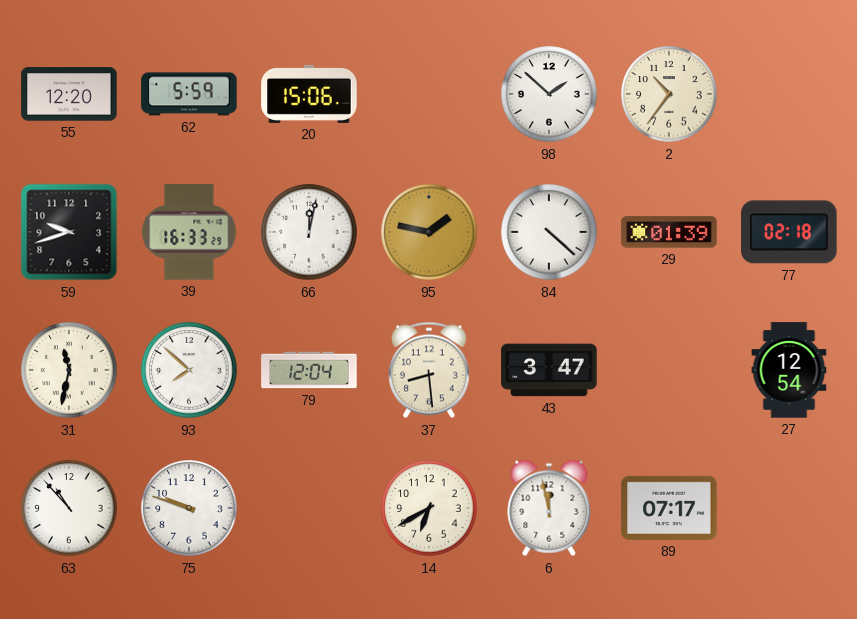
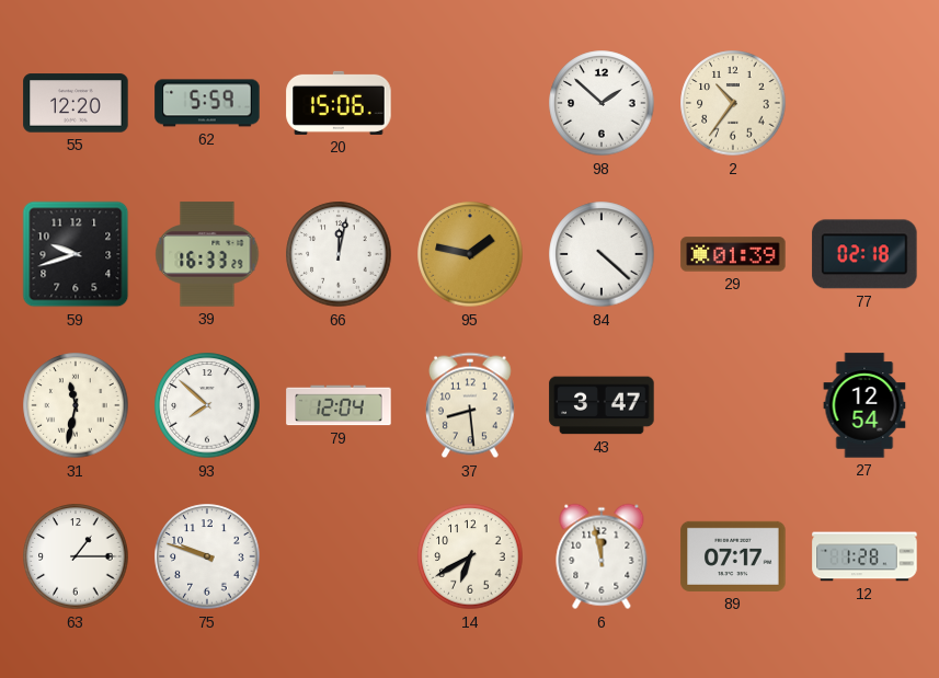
63: 10:53 -> 1:15 (76, 556)
12: none -> 1:28 (864, 556)
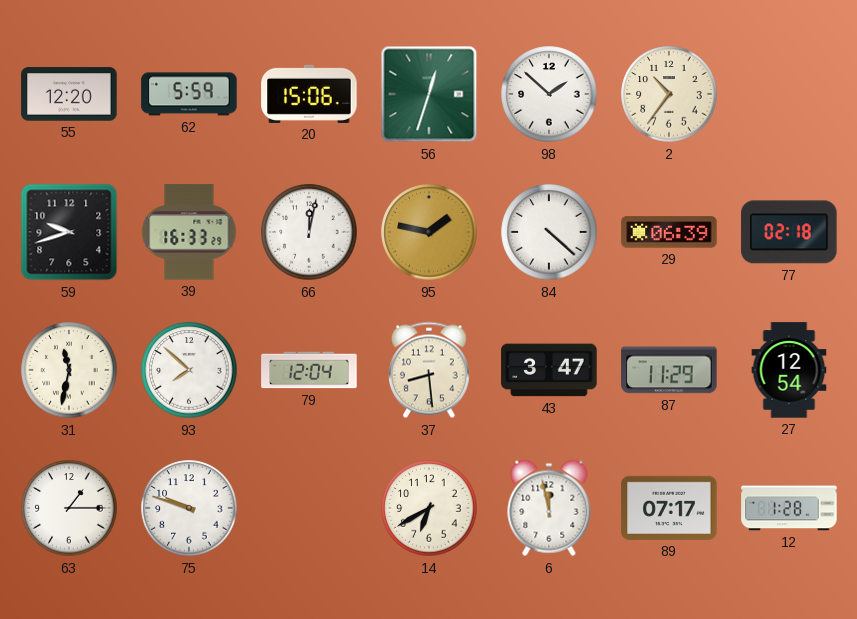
56: none -> 12:33 (429, 94)
29: 01:39 -> 06:39 (669, 232)
87: none -> 11:29 (669, 370)
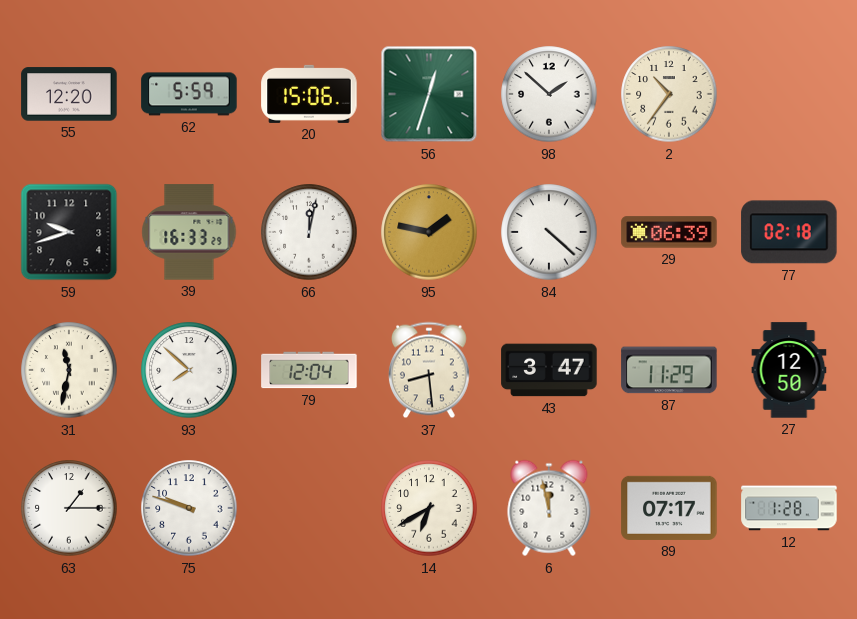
27: 12:54 -> 12:50 (789, 370)
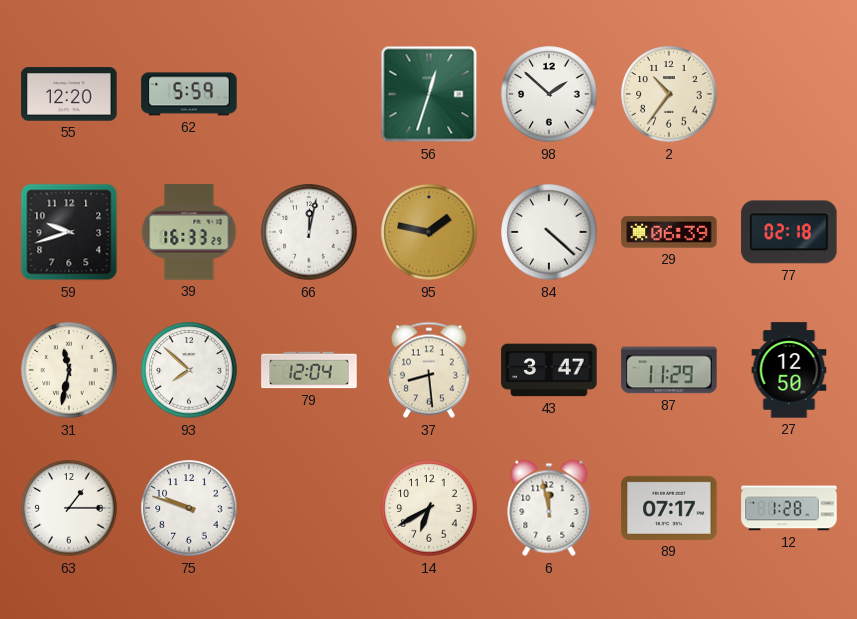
20: 15:06 -> none (309, 94)
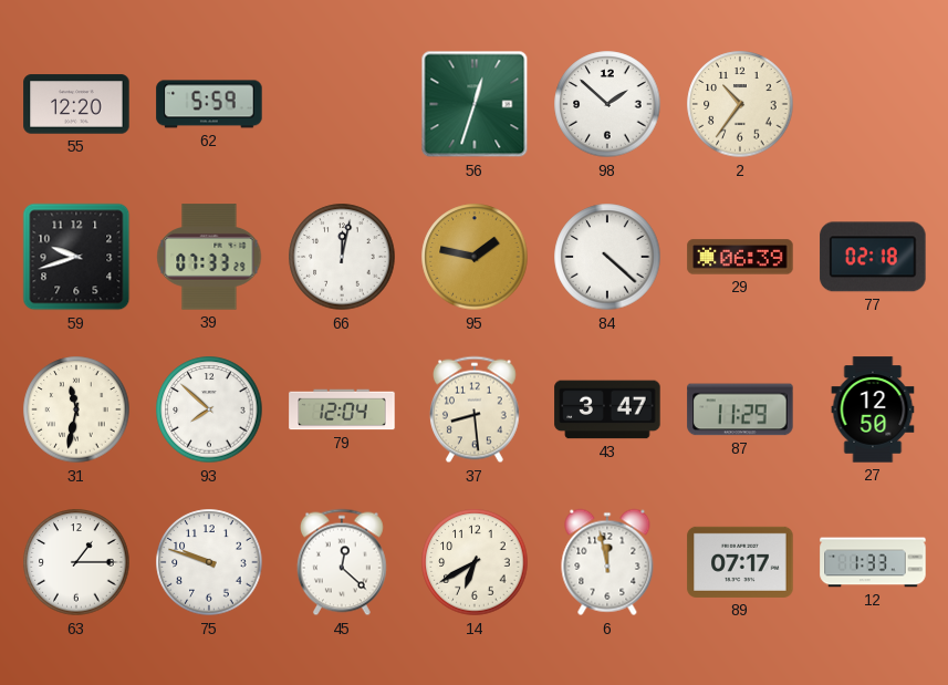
39: 16:33 -> 07:33 (209, 257)
45: none -> 12:22 (342, 562)
12: 1:28 -> 1:33 (873, 562)
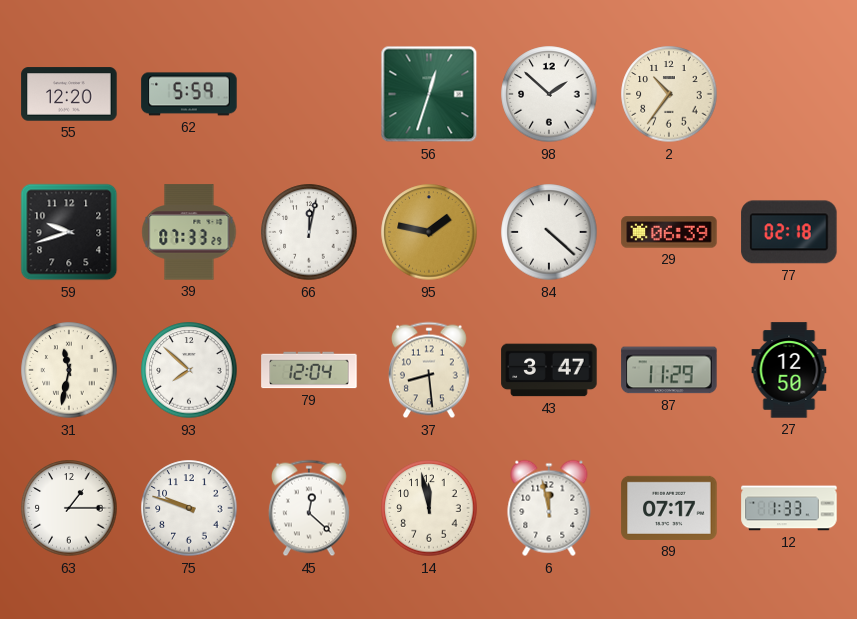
14: 6:40 -> 11:58 (429, 508)
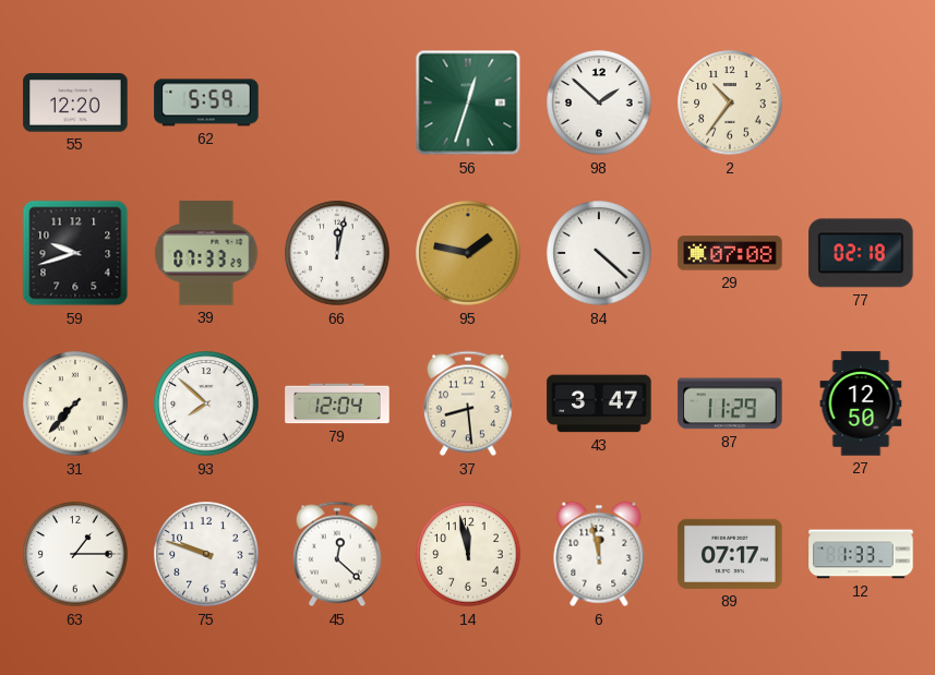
29: 06:39 -> 07:08 (730, 253)
31: 11:32 -> 7:37 (75, 403)
